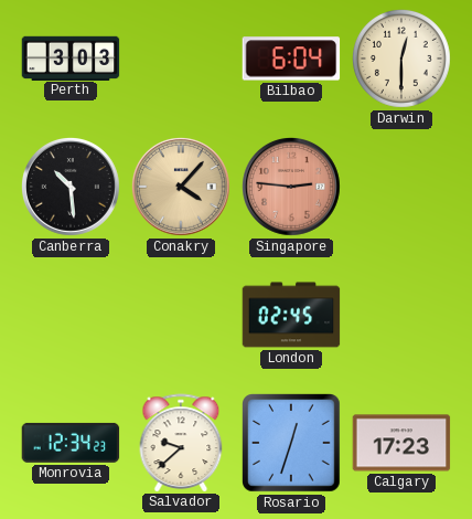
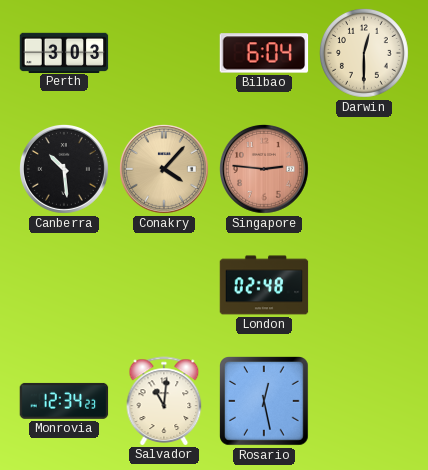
London: 02:45 -> 02:48 (264, 285)
Salvador: 9:38 -> 11:01 (164, 401)
Rosario: 12:33 -> 12:28 (265, 402)
Calgary: 17:23 -> none (401, 443)
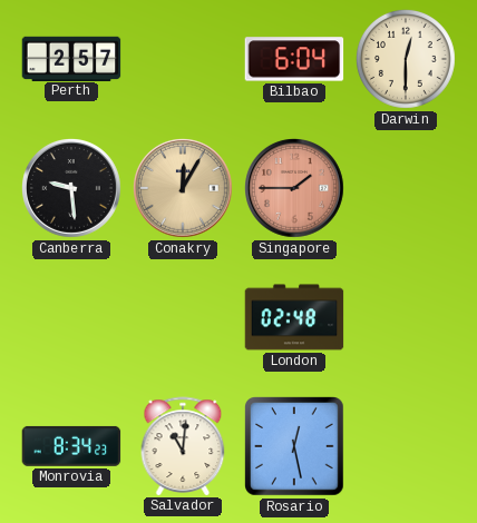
Perth: 3:03 -> 2:57 (71, 58)
Canberra: 10:29 -> 9:29 (72, 189)
Conakry: 4:07 -> 12:05 (184, 189)
Singapore: 2:46 -> 1:45 (295, 189)
Monrovia: 12:34 -> 8:34 (71, 446)
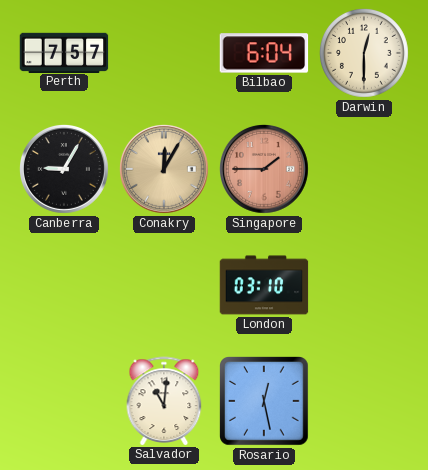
Perth: 2:57 -> 7:57 (64, 52)
Canberra: 9:29 -> 9:05 (65, 170)
London: 02:48 -> 03:10 (264, 285)
Monrovia: 8:34 -> none (71, 446)
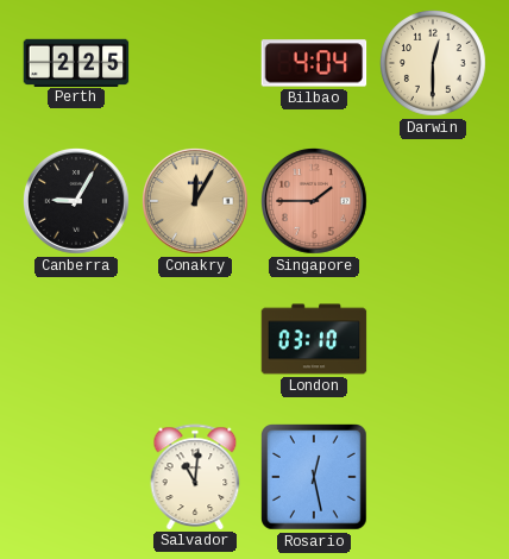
Perth: 7:57 -> 2:25 (76, 62)
Bilbao: 6:04 -> 4:04 (314, 63)
